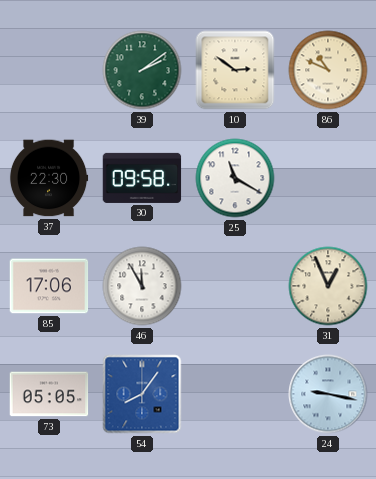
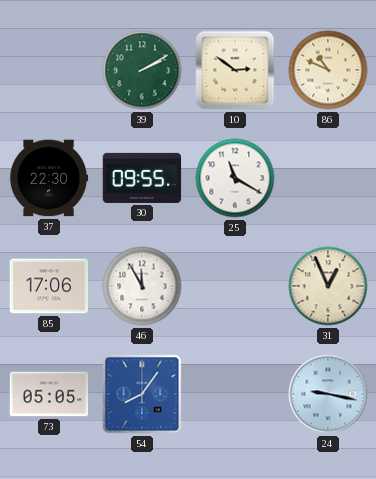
39: 2:09 -> 2:10 (142, 70)
30: 09:58 -> 09:55 (142, 178)
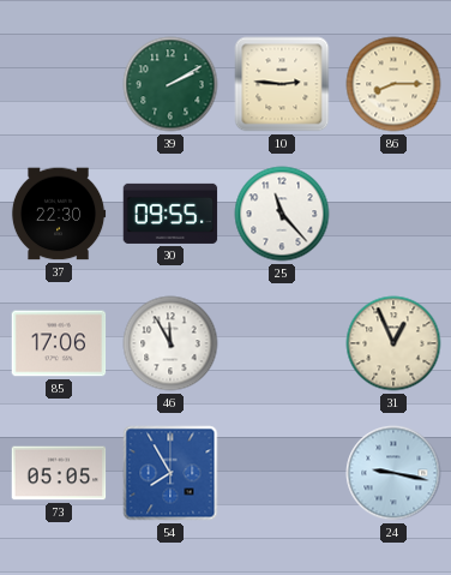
10: 2:51 -> 2:46 (282, 84)
86: 10:49 -> 8:15 (393, 84)
25: 11:20 -> 11:23 (282, 214)
54: 8:06 -> 7:55 (170, 473)
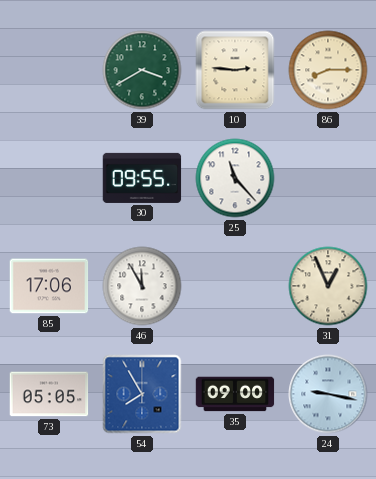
39: 2:10 -> 3:40 (142, 70)
37: 22:30 -> none (59, 214)
35: none -> 09:00 (235, 394)
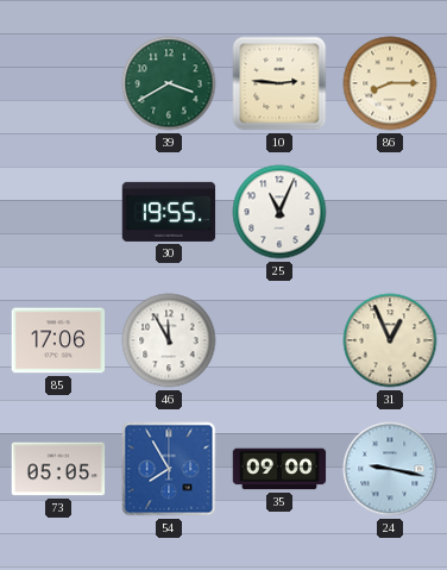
30: 09:55 -> 19:55 (169, 212)
25: 11:23 -> 11:04 (279, 212)
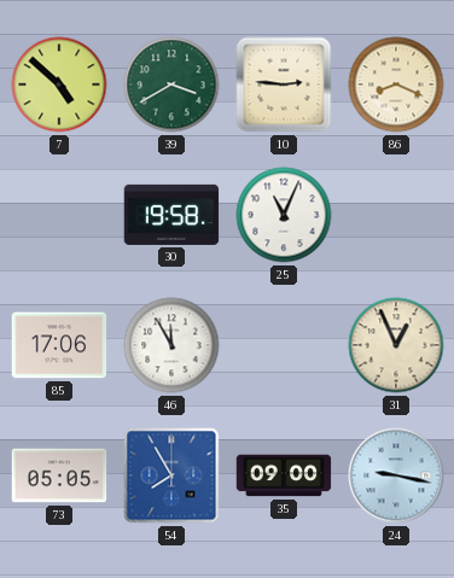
7: none -> 4:52 (59, 84)
86: 8:15 -> 8:19 (396, 84)
30: 19:55 -> 19:58 (171, 215)
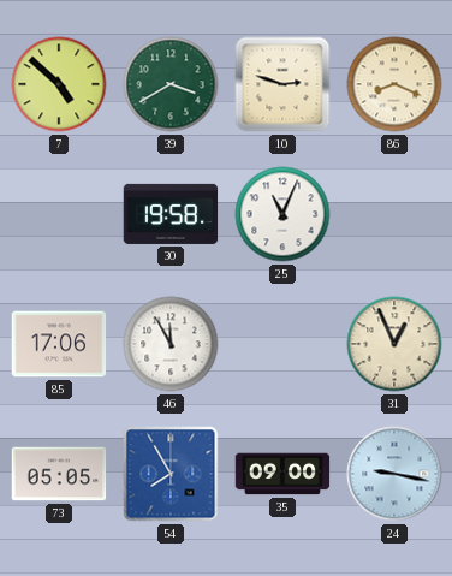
10: 2:46 -> 2:48 (282, 84)
